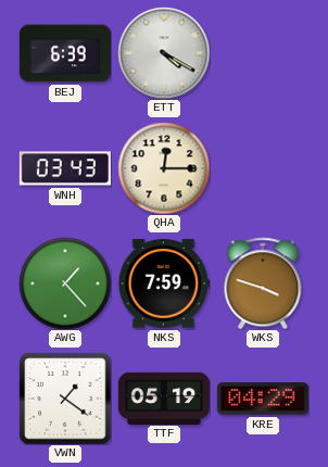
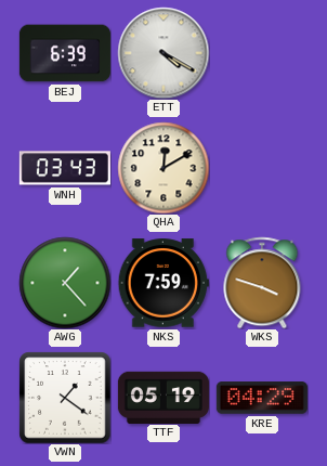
QHA: 12:15 -> 12:10 (163, 168)
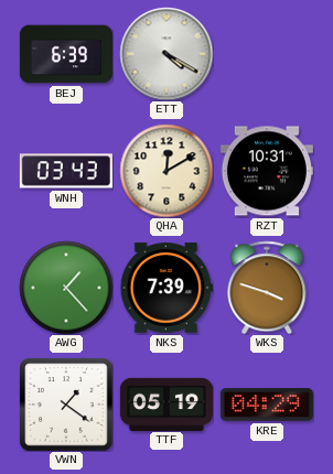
RZT: none -> 10:31 (267, 171)
NKS: 7:59 -> 7:39 (166, 288)
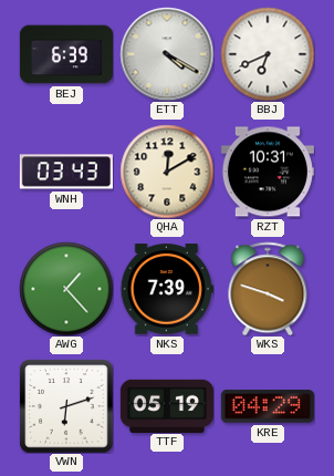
BBJ: none -> 6:41 (268, 54)
VWN: 1:21 -> 6:12 (66, 406)
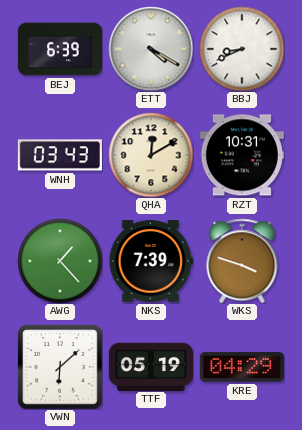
BBJ: 6:41 -> 8:41 (242, 49)
VWN: 6:12 -> 6:08 (60, 367)
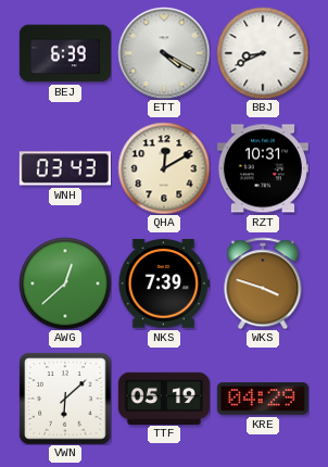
AWG: 1:23 -> 12:38 (65, 283)
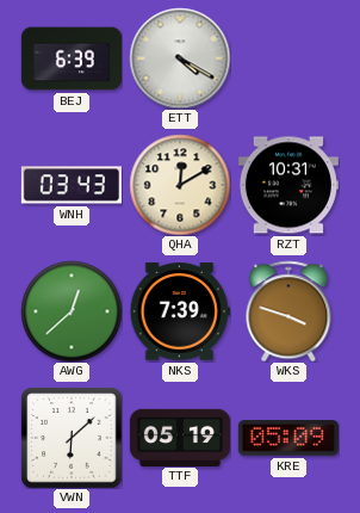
BBJ: 8:41 -> none (263, 53)
KRE: 04:29 -> 05:09 (288, 438)
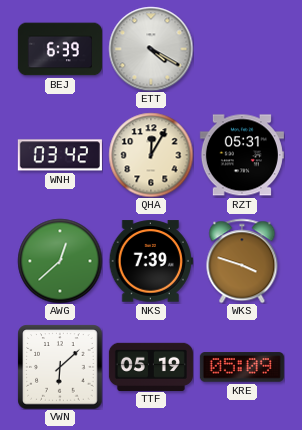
WNH: 03:43 -> 03:42 (60, 155)
QHA: 12:10 -> 12:05 (151, 155)
RZT: 10:31 -> 05:31 (242, 155)
